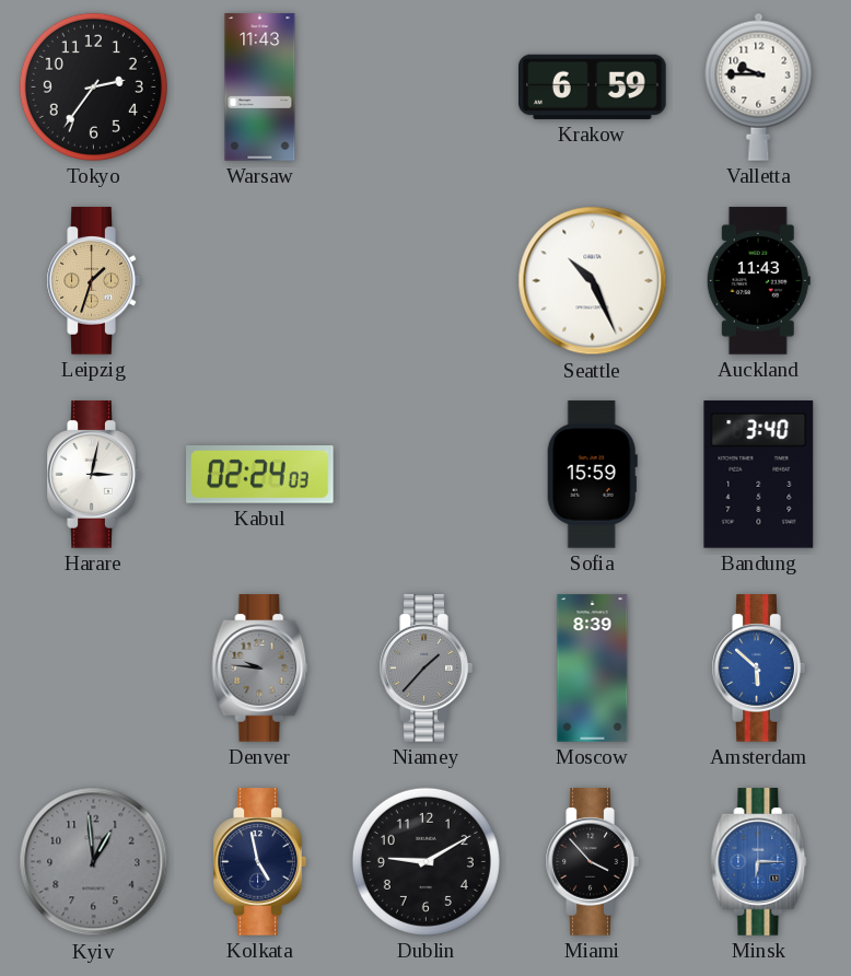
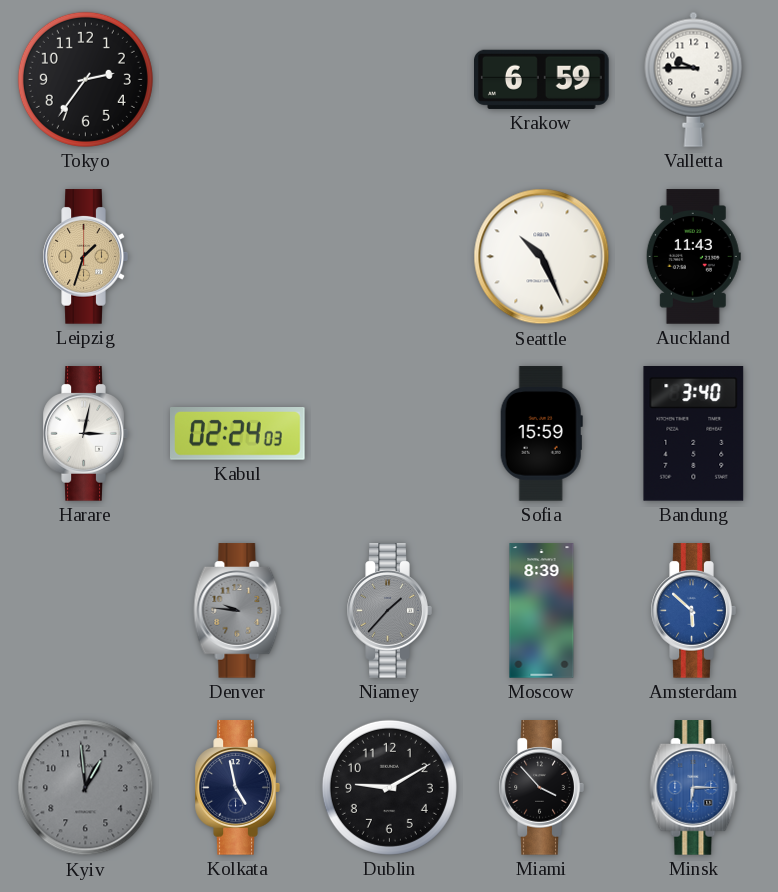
Warsaw: 11:43 -> none (260, 88)
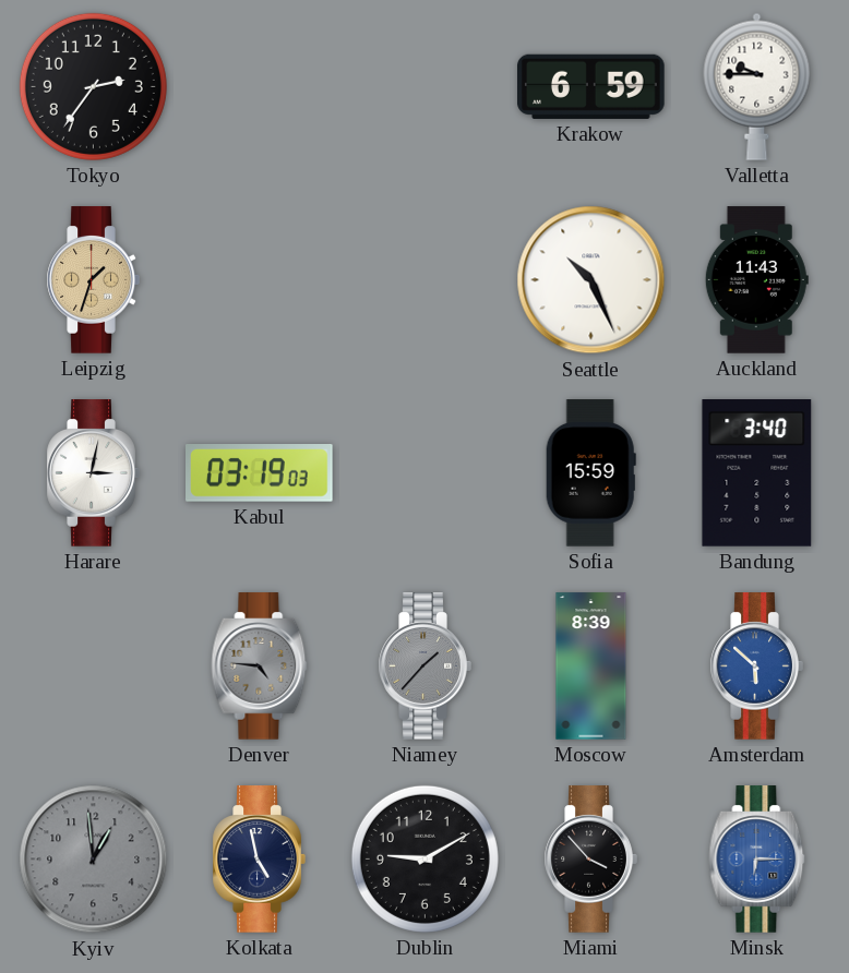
Kabul: 02:24 -> 03:19 (260, 473)
Denver: 9:46 -> 4:46 (260, 666)
